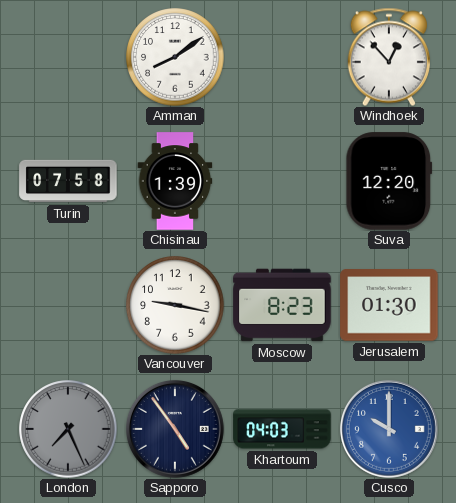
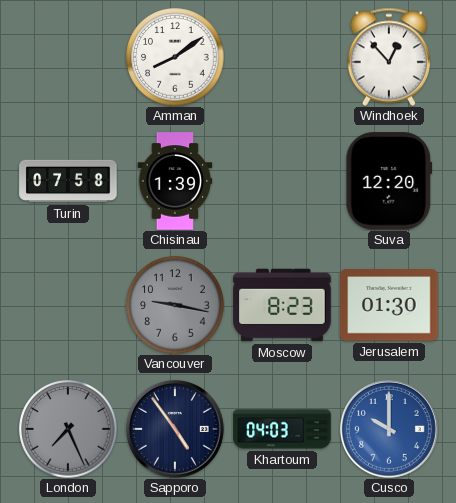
Vancouver dial: white -> grey (175, 305)
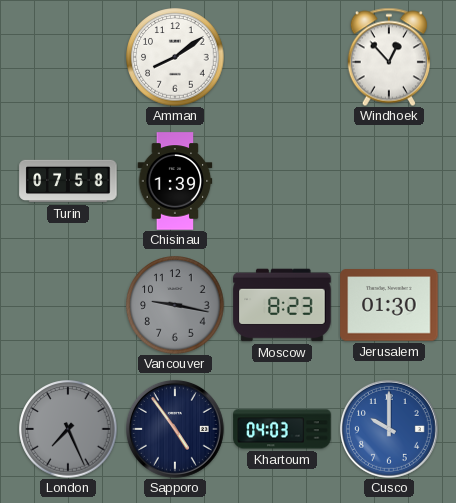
Suva: 12:20 -> none (389, 181)
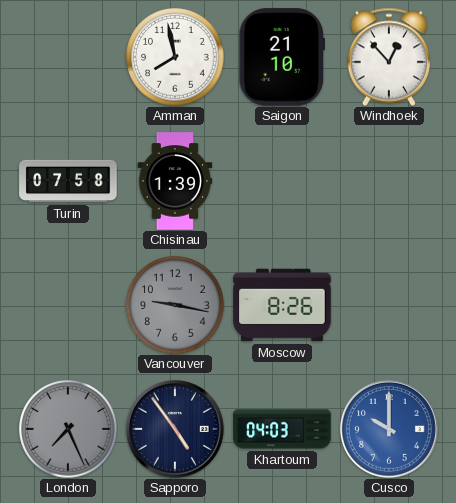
Amman: 8:09 -> 7:58 (175, 57)
Saigon: none -> 21:10 (281, 57)
Moscow: 8:23 -> 8:26 (282, 305)
Jerusalem: 01:30 -> none (389, 305)
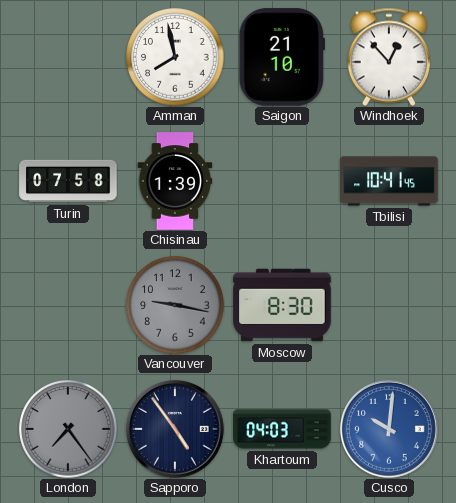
Tbilisi: none -> 10:41 (389, 181)
Moscow: 8:26 -> 8:30 (282, 305)
London: 7:26 -> 7:24 (68, 429)
Cusco: 10:00 -> 10:01 (389, 429)
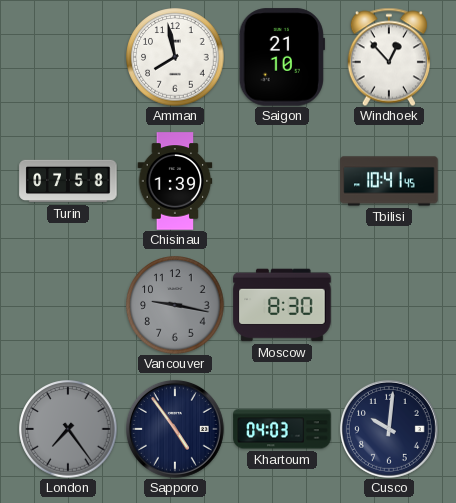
Cusco dial: blue -> navy (389, 429)
